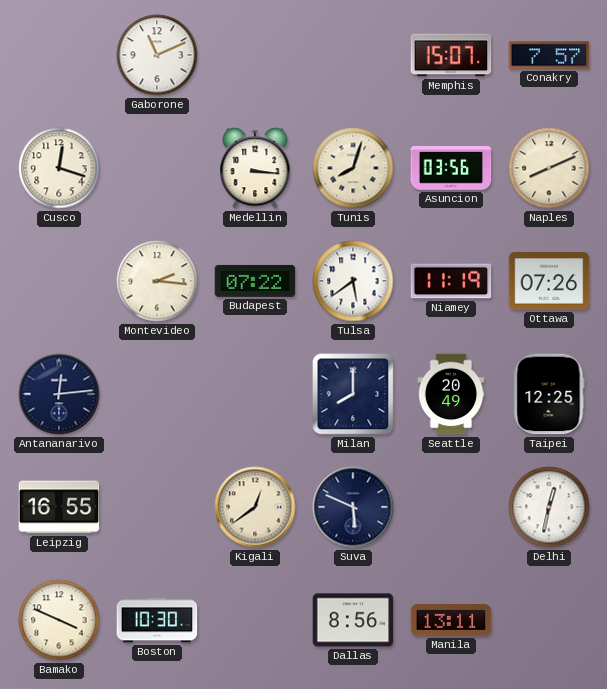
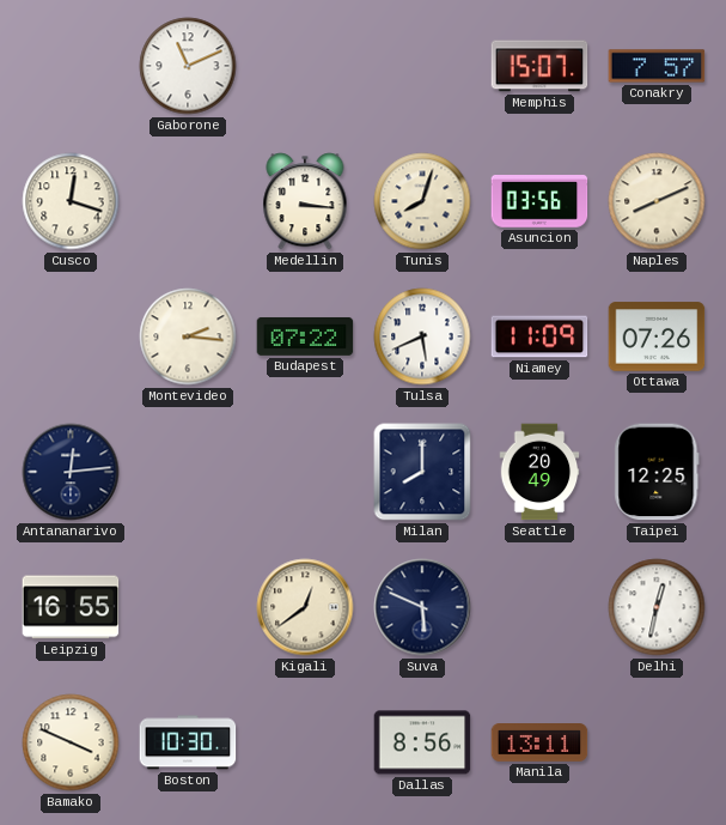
Tulsa: 5:39 -> 5:41 (422, 336)
Niamey: 11:19 -> 11:09 (539, 336)
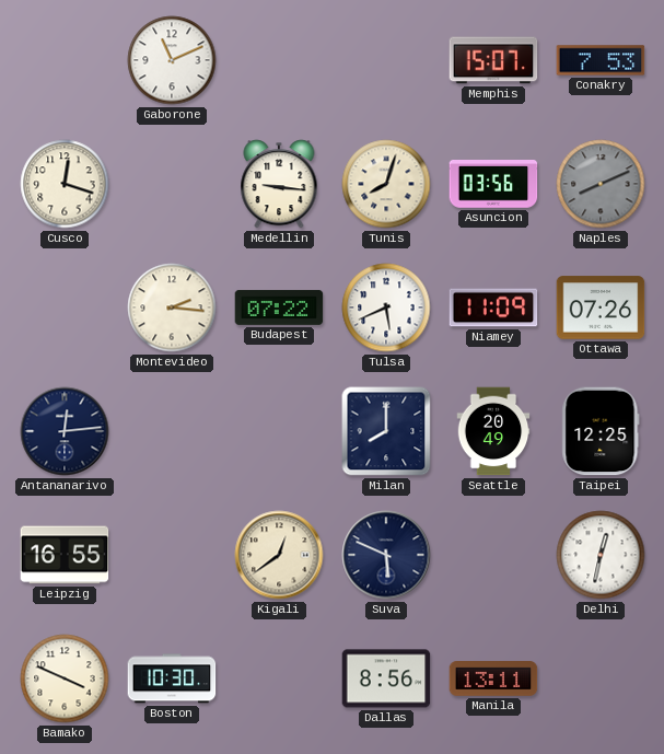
Conakry: 7:57 -> 7:53 (601, 60)
Medellin: 3:16 -> 9:16 (279, 184)
Naples dial: cream -> grey (601, 184)
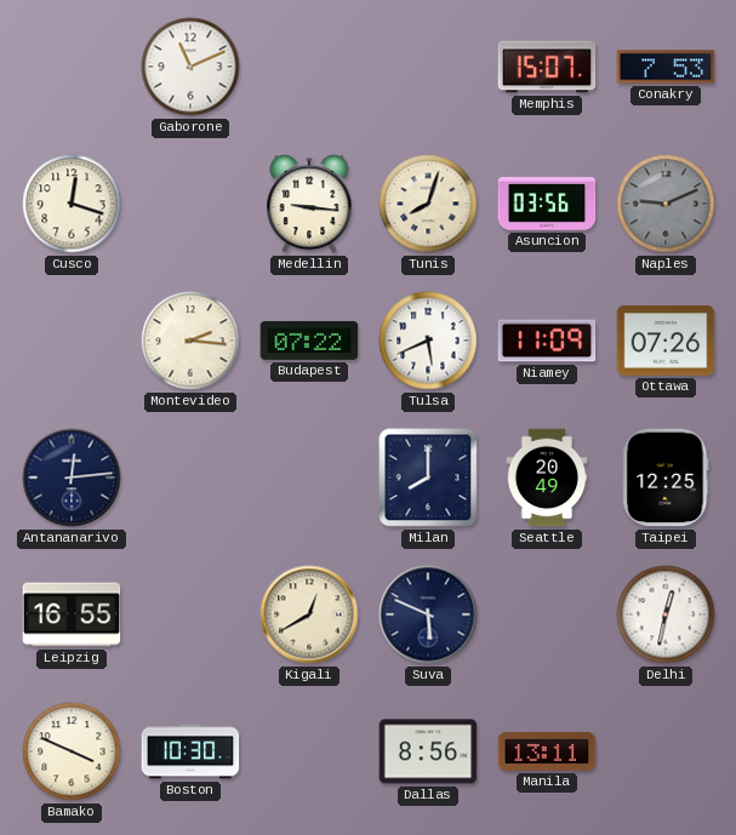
Naples: 8:11 -> 9:11 (666, 204)
Kigali: 12:39 -> 12:40 (309, 614)
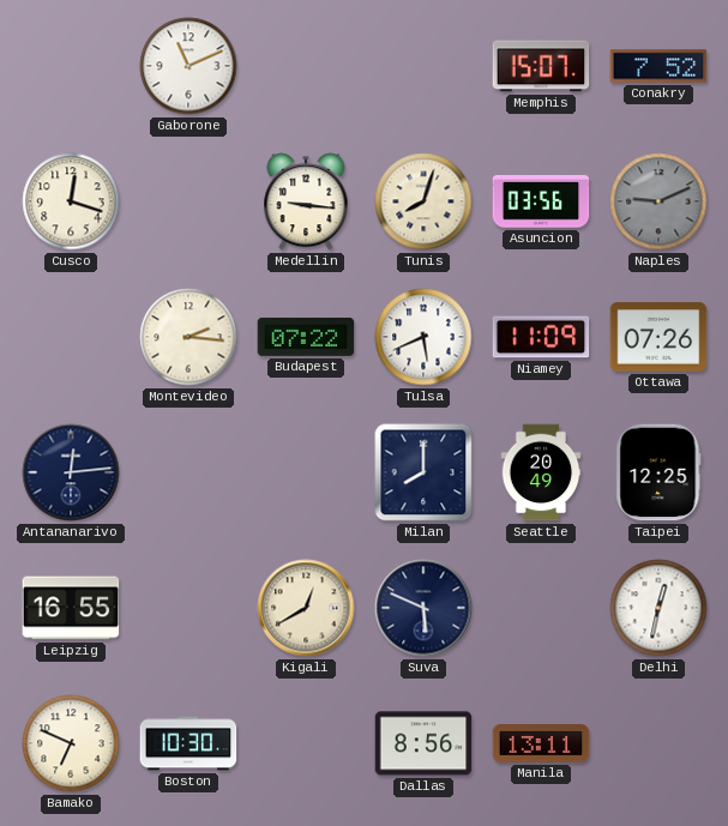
Conakry: 7:53 -> 7:52 (658, 66)
Bamako: 3:49 -> 6:49 (71, 743)
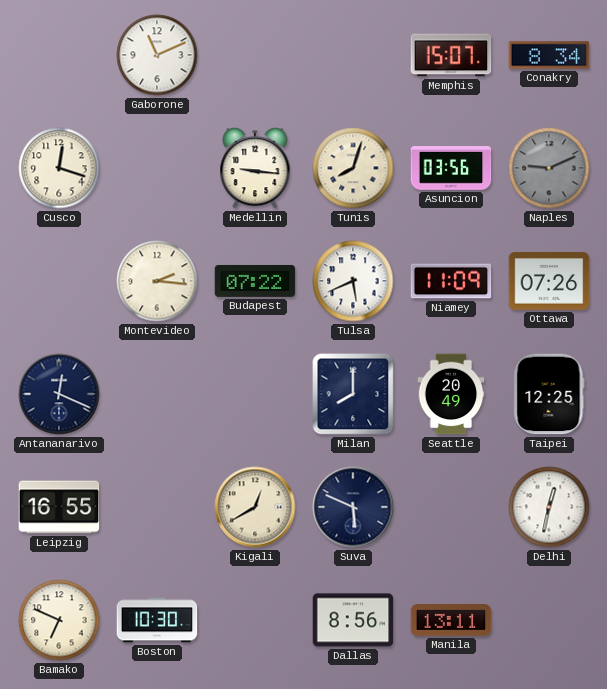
Conakry: 7:52 -> 8:34 (549, 55)
Antananarivo: 12:14 -> 12:19 (59, 394)
